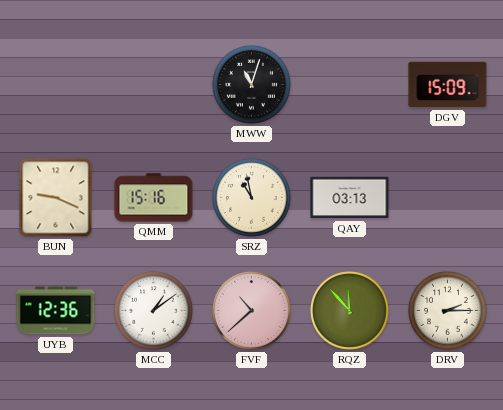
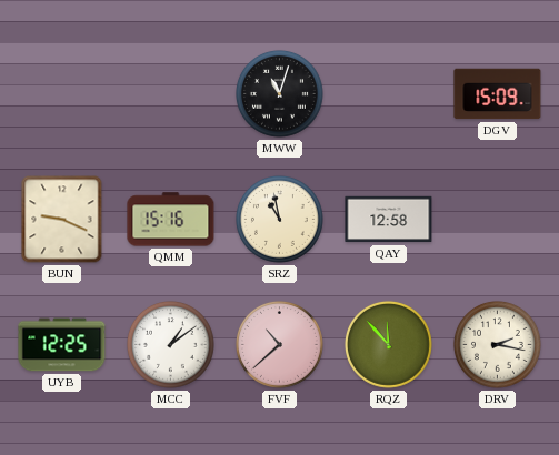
QAY: 03:13 -> 12:58 (389, 220)
UYB: 12:36 -> 12:25 (62, 345)
DRV: 2:15 -> 2:17 (498, 345)
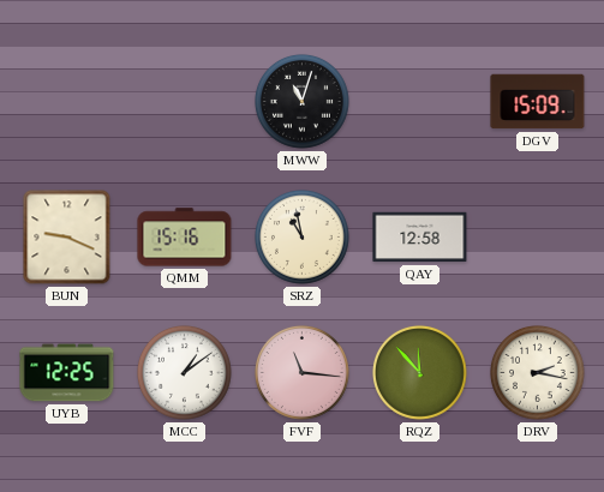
FVF: 10:38 -> 11:16 (303, 373)
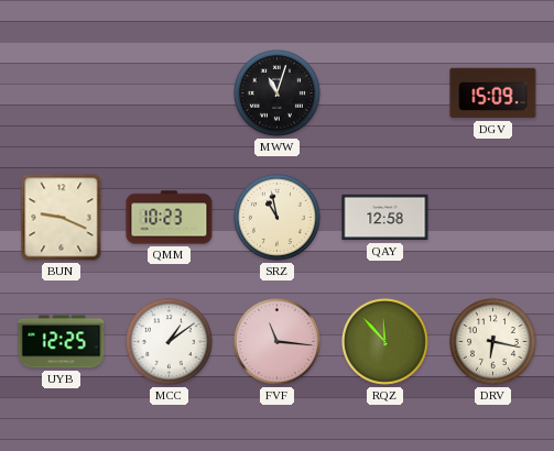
QMM: 15:16 -> 10:23 (170, 218)
DRV: 2:17 -> 6:17 (493, 342)
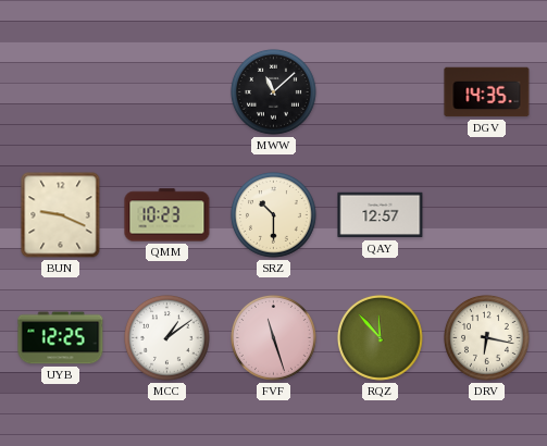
MWW: 11:03 -> 11:08 (274, 92)
DGV: 15:09 -> 14:35 (487, 92)
SRZ: 10:58 -> 10:30 (274, 215)
QAY: 12:58 -> 12:57 (381, 215)
FVF: 11:16 -> 11:27 (274, 338)
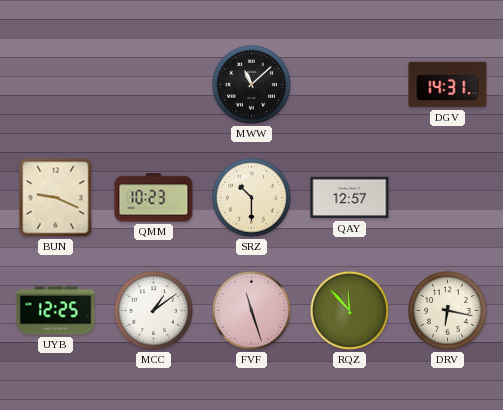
DGV: 14:35 -> 14:31 (448, 85)
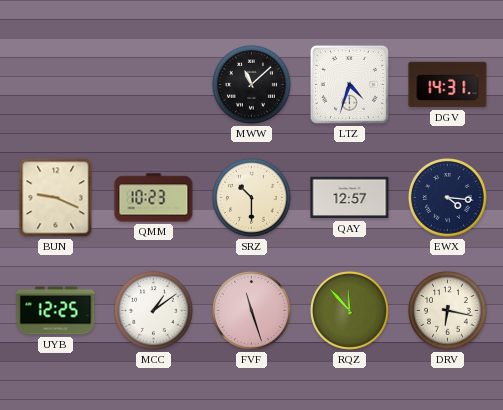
LTZ: none -> 4:33 (349, 84)
EWX: none -> 4:16 (448, 198)
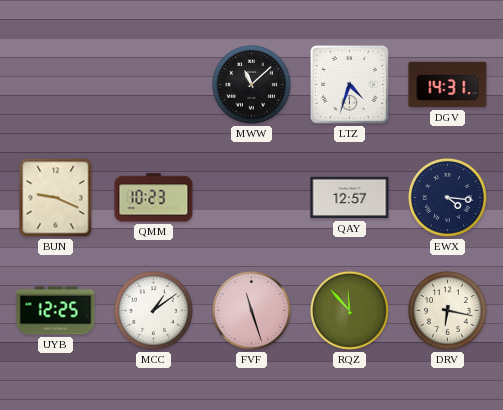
SRZ: 10:30 -> none (252, 198)
